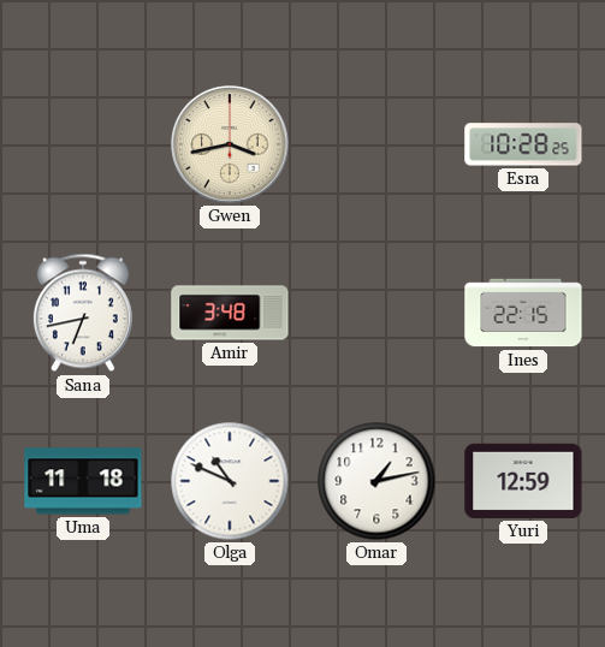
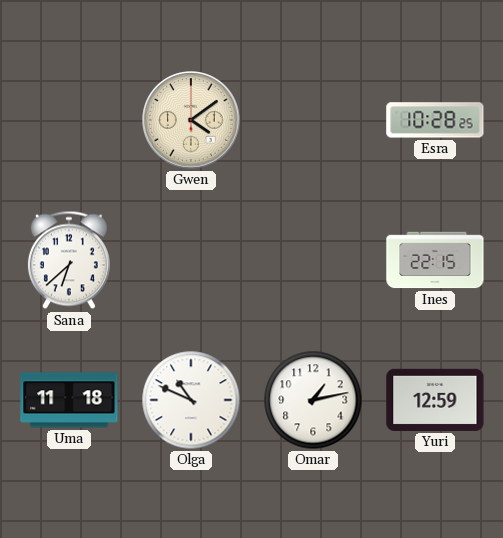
Gwen: 3:43 -> 4:09 (191, 120)
Sana: 6:43 -> 6:38 (69, 260)
Amir: 3:48 -> none (230, 313)
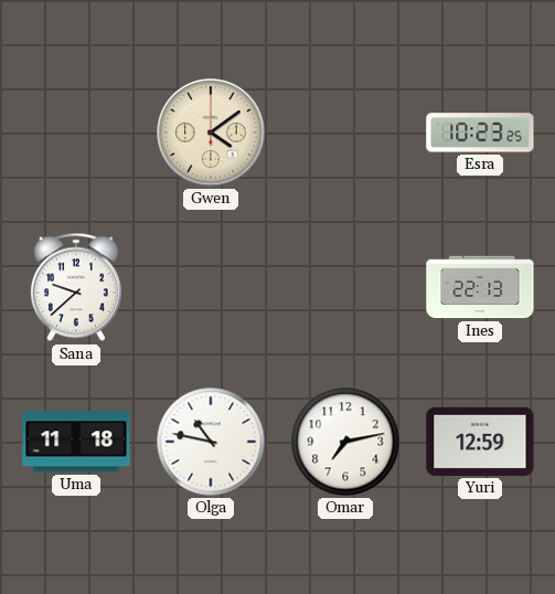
Esra: 10:28 -> 10:23 (480, 132)
Sana: 6:38 -> 9:38 (76, 287)
Ines: 22:15 -> 22:13 (480, 287)
Olga: 10:49 -> 10:47 (211, 442)
Omar: 1:13 -> 7:13 (345, 442)
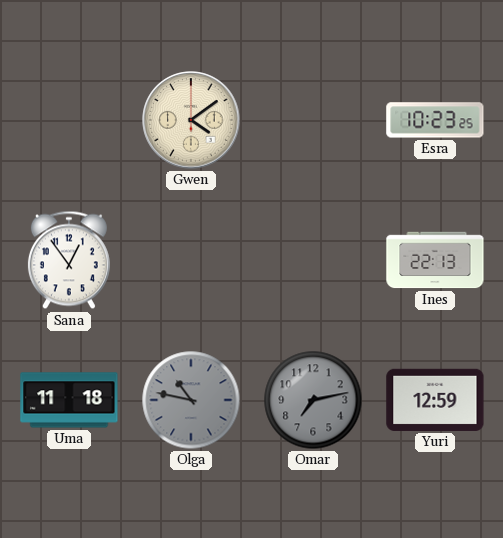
Sana: 9:38 -> 12:54 (69, 260)
Olga dial: white -> grey (191, 400)
Omar dial: white -> grey (313, 400)
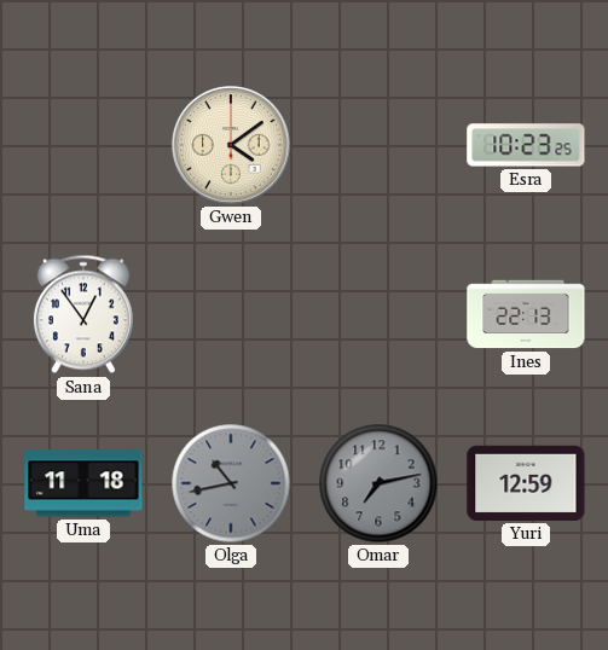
Olga: 10:47 -> 10:43 (231, 483)
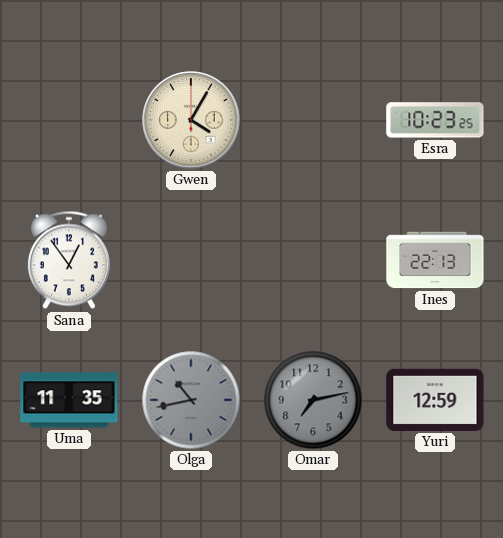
Gwen: 4:09 -> 4:05 (191, 120)
Uma: 11:18 -> 11:35 (69, 400)
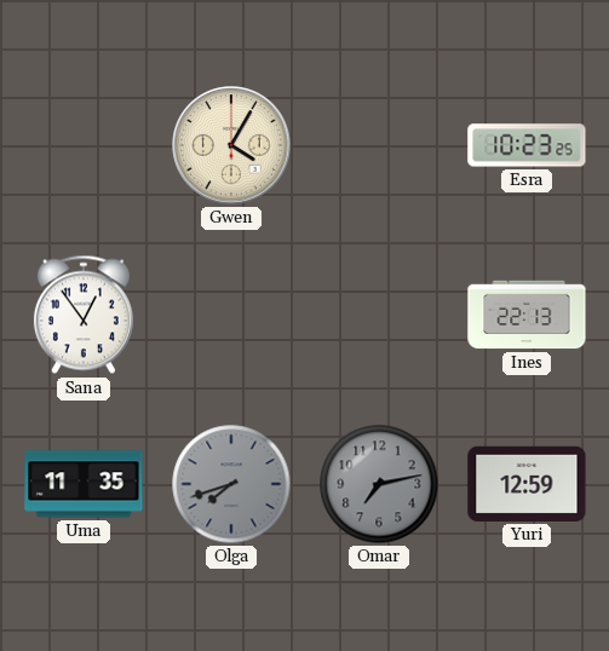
Olga: 10:43 -> 7:42 (231, 484)
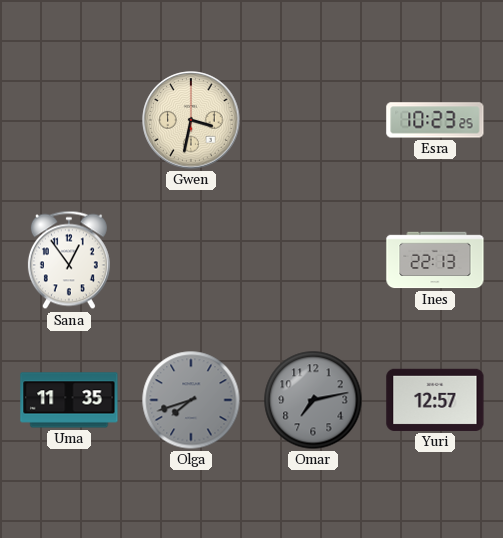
Gwen: 4:05 -> 3:32 (191, 120)
Yuri: 12:59 -> 12:57 (435, 400)
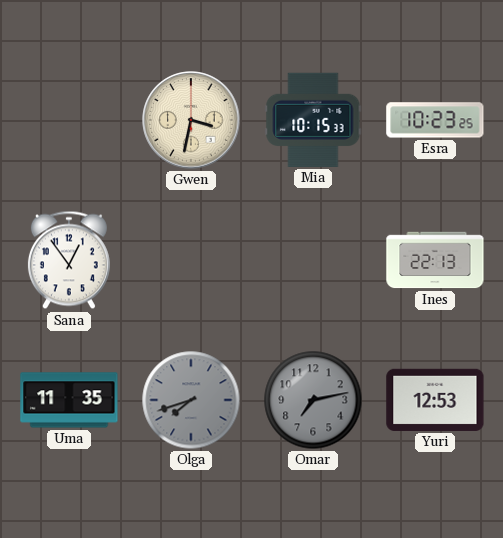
Mia: none -> 10:15 (313, 120)
Yuri: 12:57 -> 12:53 (435, 400)
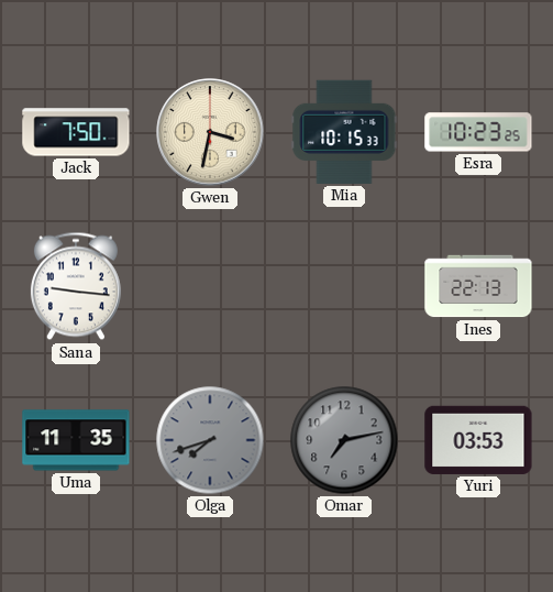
Jack: none -> 7:50 (76, 132)
Sana: 12:54 -> 9:16 (76, 286)
Yuri: 12:53 -> 03:53 (478, 440)
